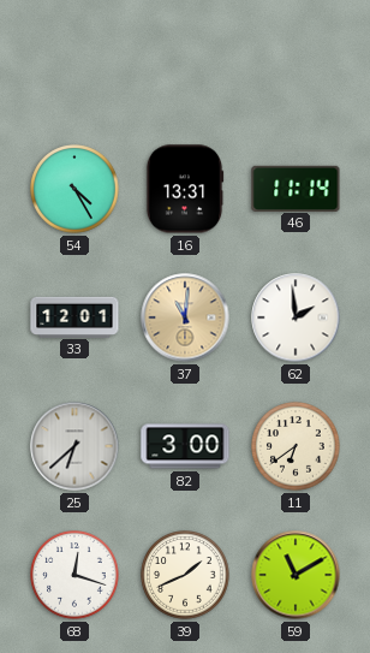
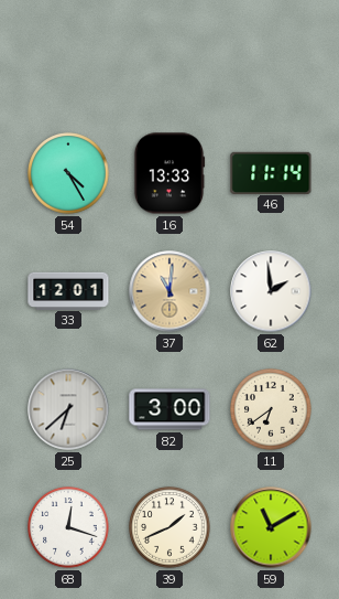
16: 13:31 -> 13:33 (169, 173)
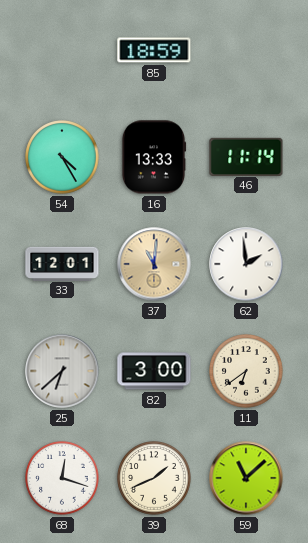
85: none -> 18:59 (154, 50)
59: 11:10 -> 11:08 (246, 478)
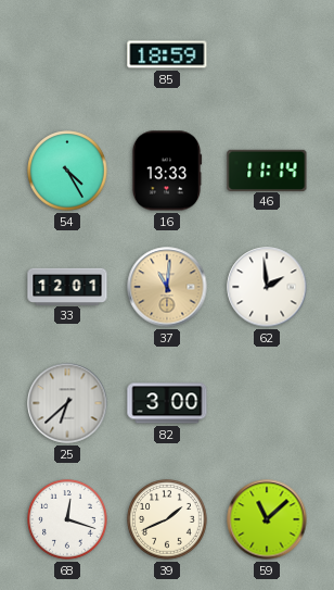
11: 6:39 -> none (246, 371)
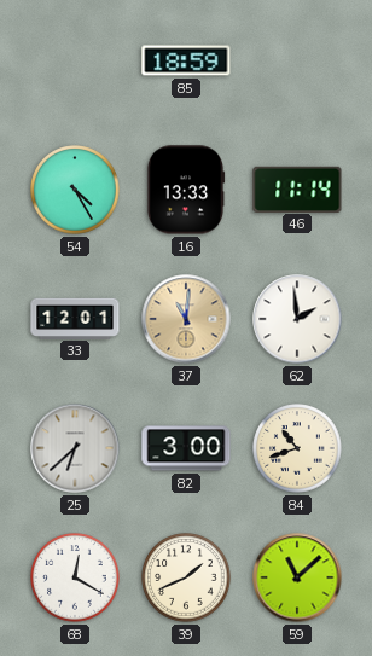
84: none -> 10:42 (297, 448)
68: 12:18 -> 12:20 (75, 577)
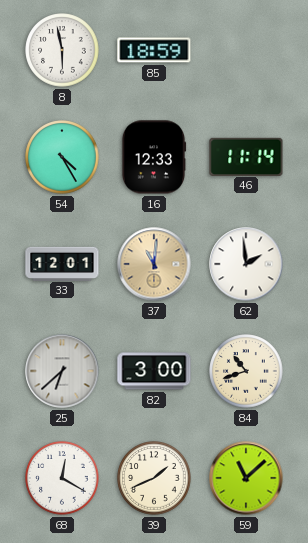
8: none -> 5:58 (62, 50)
16: 13:33 -> 12:33 (154, 157)
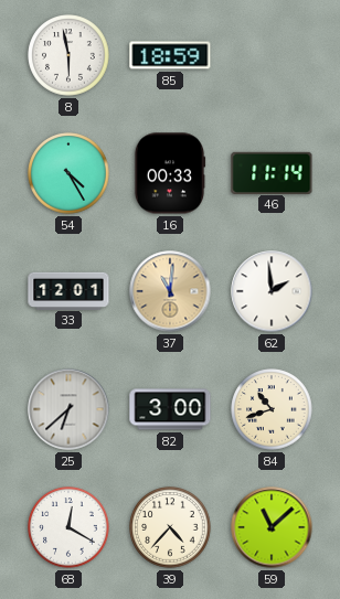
16: 12:33 -> 00:33 (170, 173)
39: 1:41 -> 4:37 (170, 527)
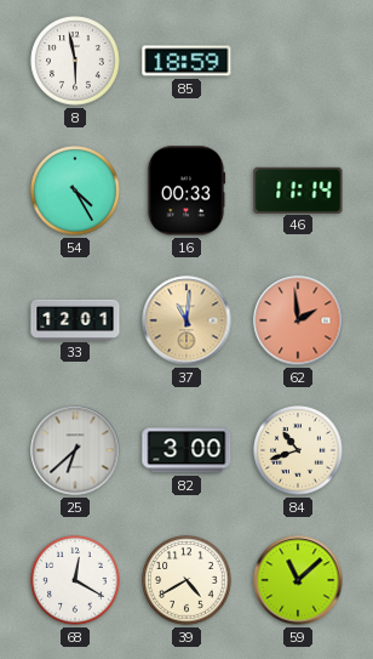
62 dial: white -> salmon (298, 320)
39: 4:37 -> 4:40 (187, 580)
